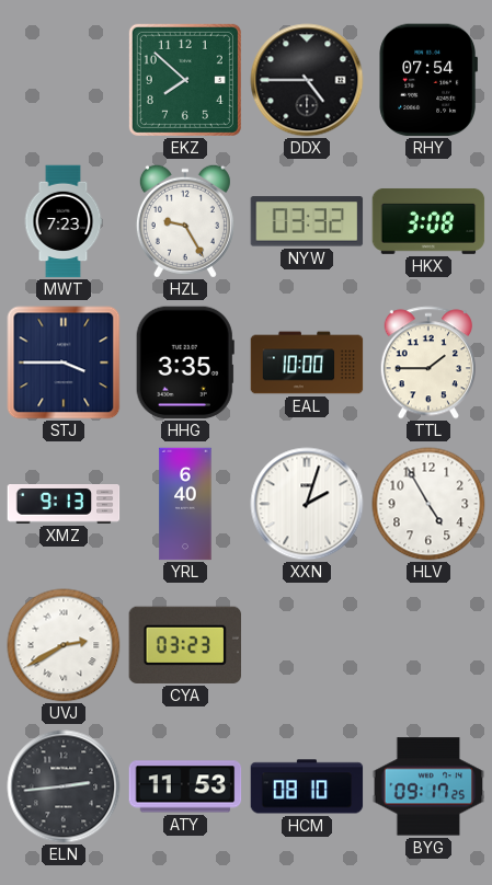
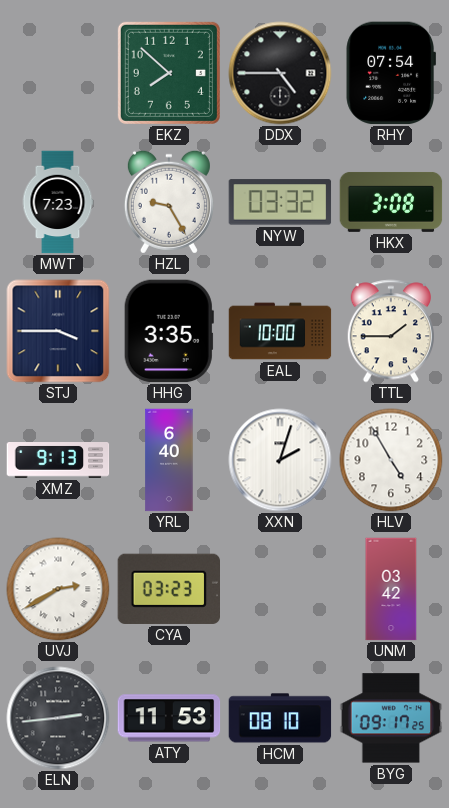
UNM: none -> 03:42 (391, 589)
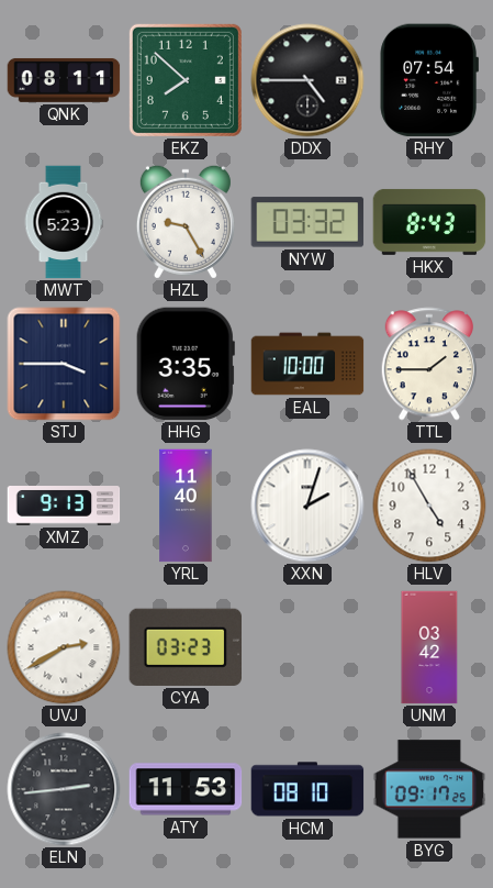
QNK: none -> 08:11 (64, 80)
MWT: 7:23 -> 5:23 (64, 222)
HKX: 3:08 -> 8:43 (429, 222)
YRL: 6:40 -> 11:40 (186, 506)
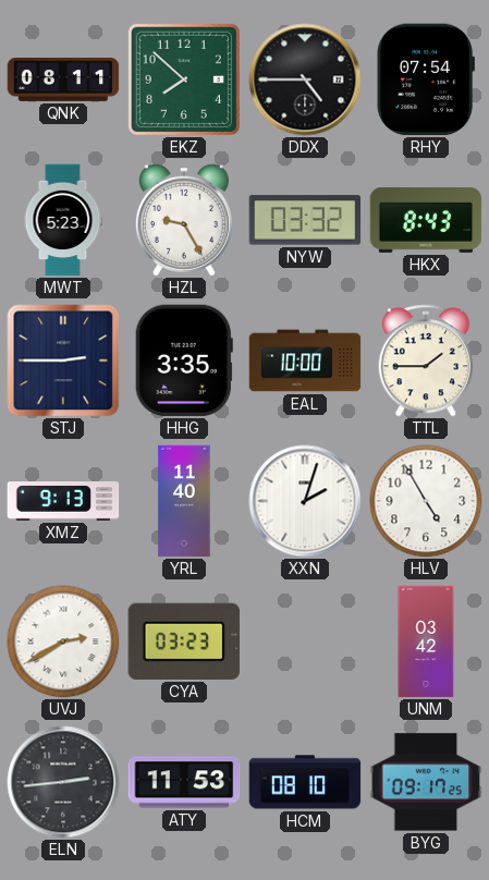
STJ: 3:45 -> 2:45 (63, 360)
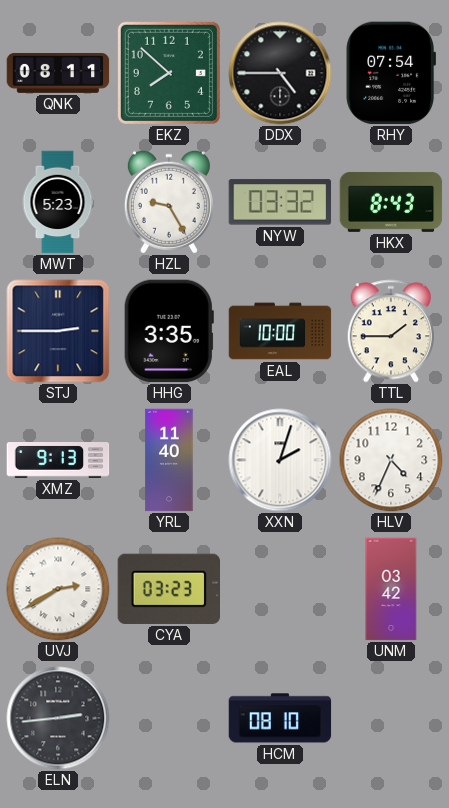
HLV: 4:55 -> 4:34 (391, 460)
ATY: 11:53 -> none (184, 782)
BYG: 09:17 -> none (426, 782)
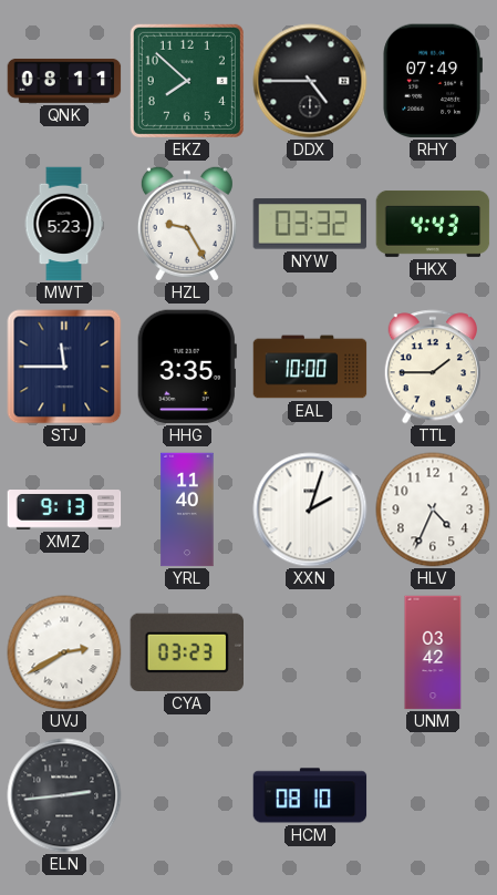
RHY: 07:54 -> 07:49 (432, 81)
HKX: 8:43 -> 4:43 (433, 224)
STJ: 2:45 -> 11:45 (64, 367)
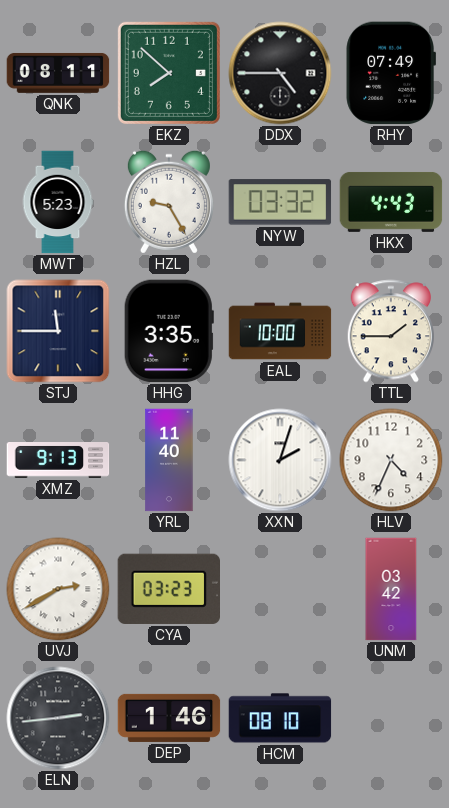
DEP: none -> 1:46 (169, 718)
